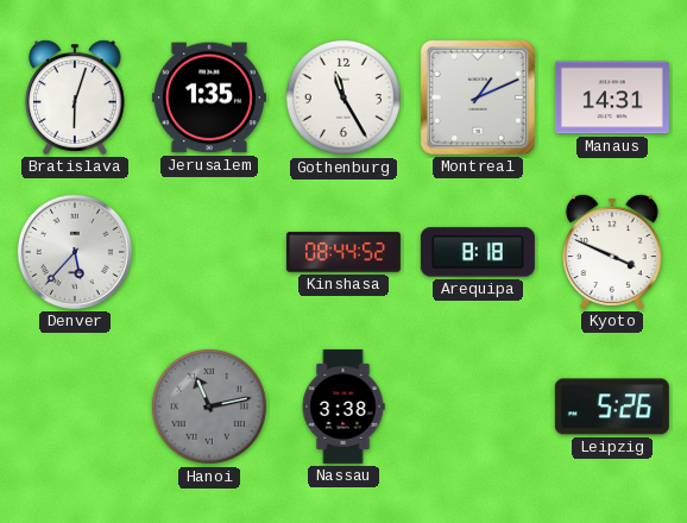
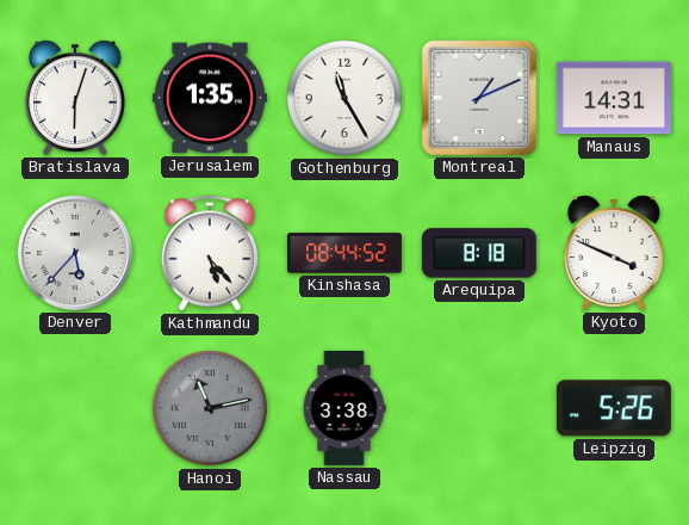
Kathmandu: none -> 5:23 (210, 253)
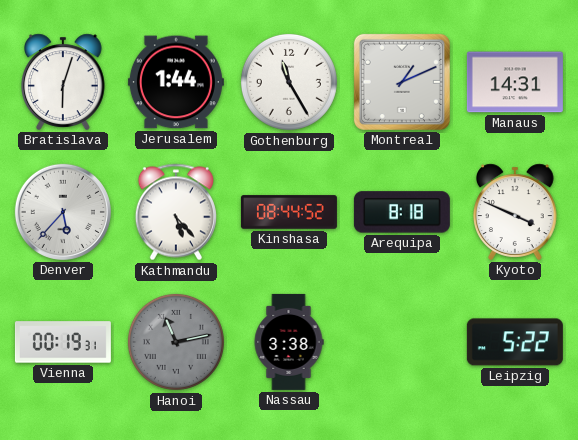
Jerusalem: 1:35 -> 1:44 (176, 82)
Vienna: none -> 00:19 (63, 342)
Leipzig: 5:26 -> 5:22 (515, 342)
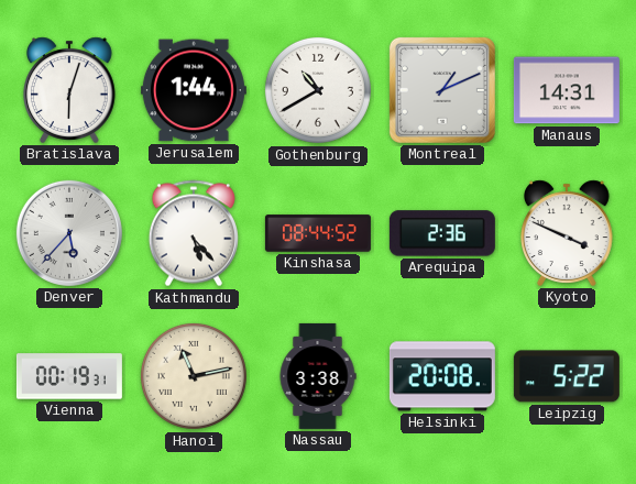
Gothenburg: 11:25 -> 10:40 (318, 90)
Arequipa: 8:18 -> 2:36 (442, 233)
Hanoi dial: grey -> cream (194, 376)
Helsinki: none -> 20:08 (442, 376)
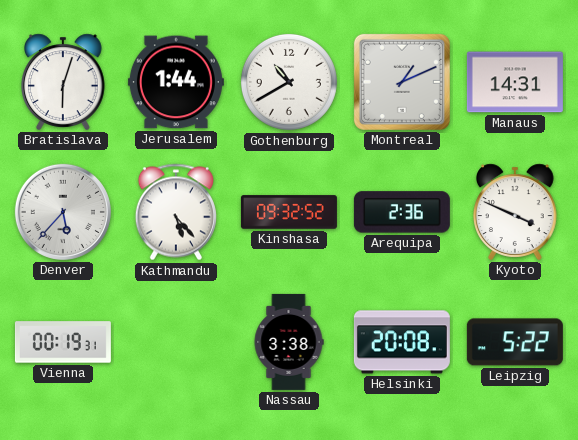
Kinshasa: 08:44 -> 09:32 (289, 212)
Hanoi: 11:13 -> none (194, 376)
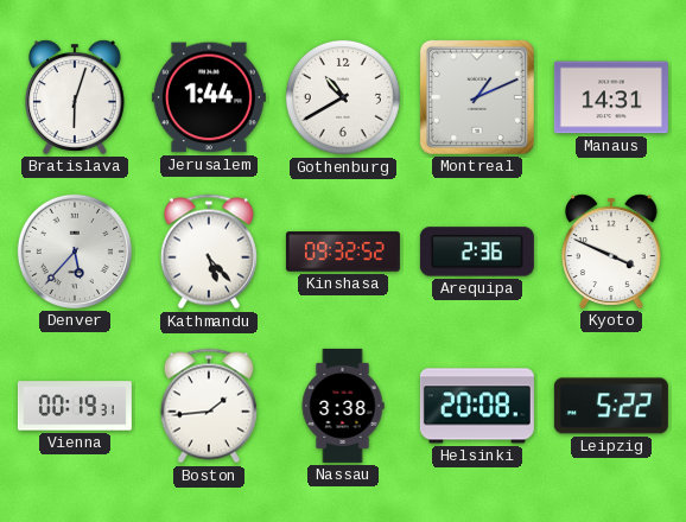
Boston: none -> 1:44 (209, 406)
